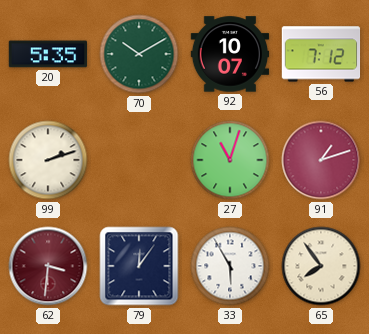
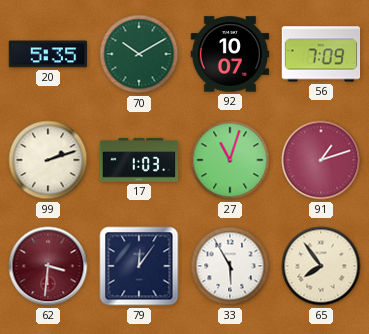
56: 7:12 -> 7:09 (321, 54)
17: none -> 1:03 (139, 160)
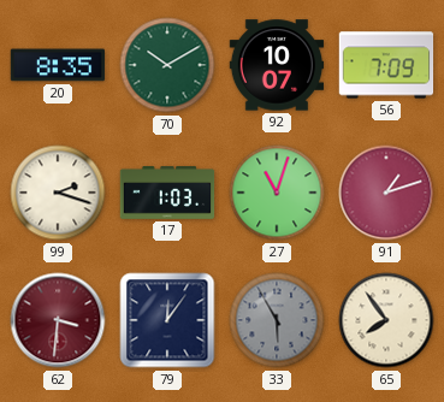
20: 5:35 -> 8:35 (58, 65)
99: 2:12 -> 2:18 (58, 193)
33 dial: white -> grey (277, 320)
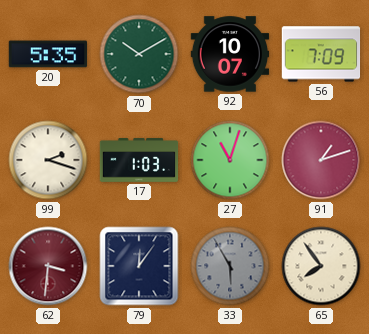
20: 8:35 -> 5:35 (48, 54)
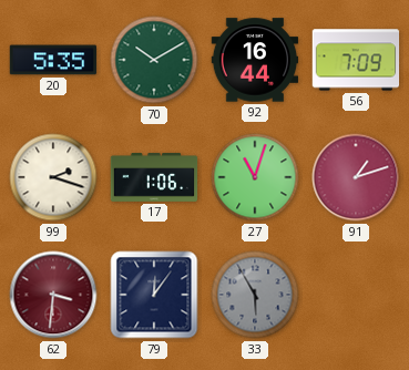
92: 10:07 -> 16:44 (255, 60)
17: 1:03 -> 1:06 (154, 177)
65: 7:54 -> none (321, 266)
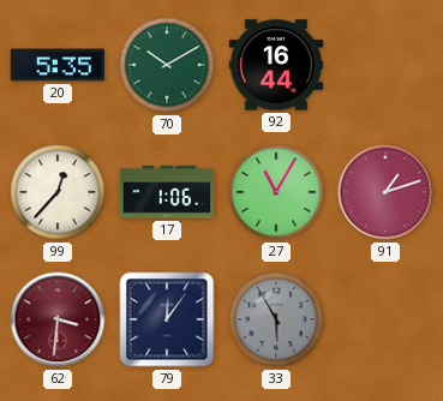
56: 7:09 -> none (356, 60)
99: 2:18 -> 12:37 (58, 192)
27: 11:03 -> 11:05 (276, 192)
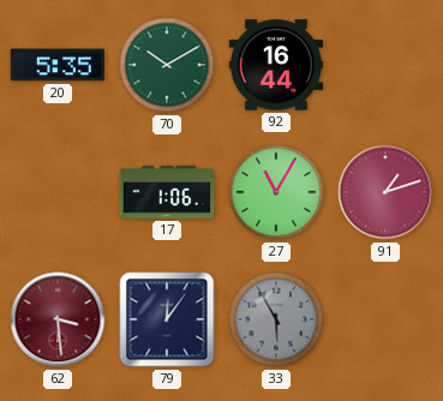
99: 12:37 -> none (58, 192)
62: 3:31 -> 3:29 (58, 319)
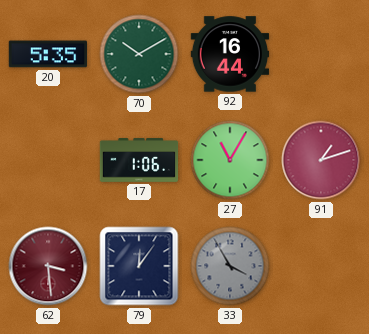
33: 5:55 -> 3:55 (230, 266)
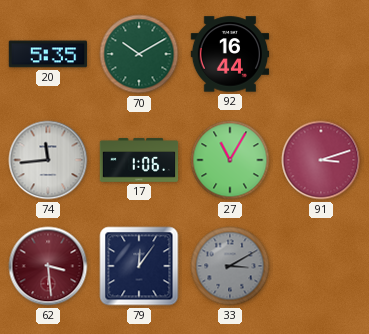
74: none -> 11:44 (48, 160)
91: 1:12 -> 3:12 (321, 160)
33: 3:55 -> 3:10 (230, 266)
